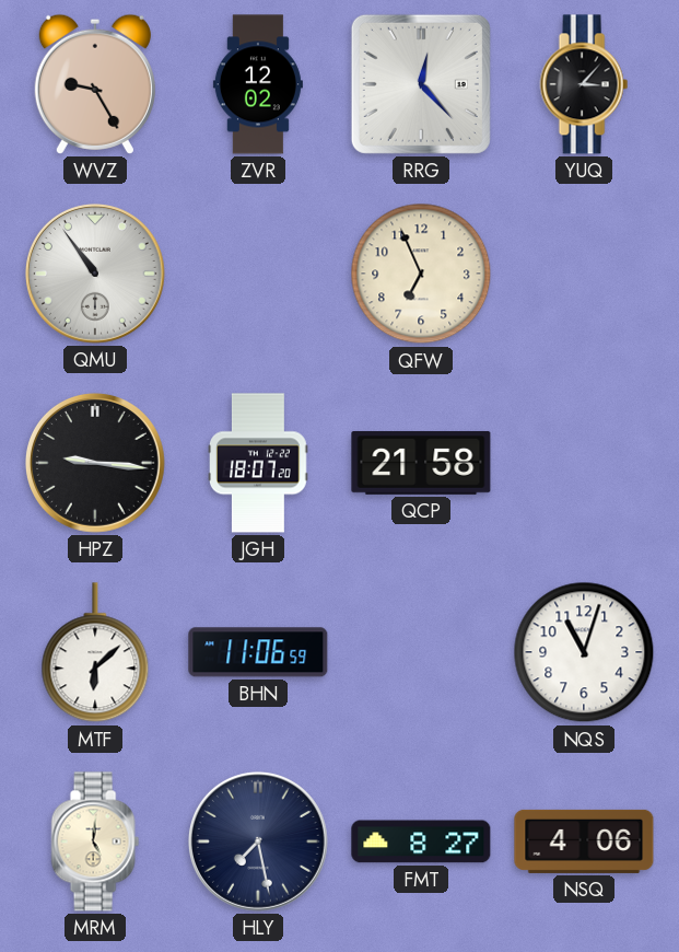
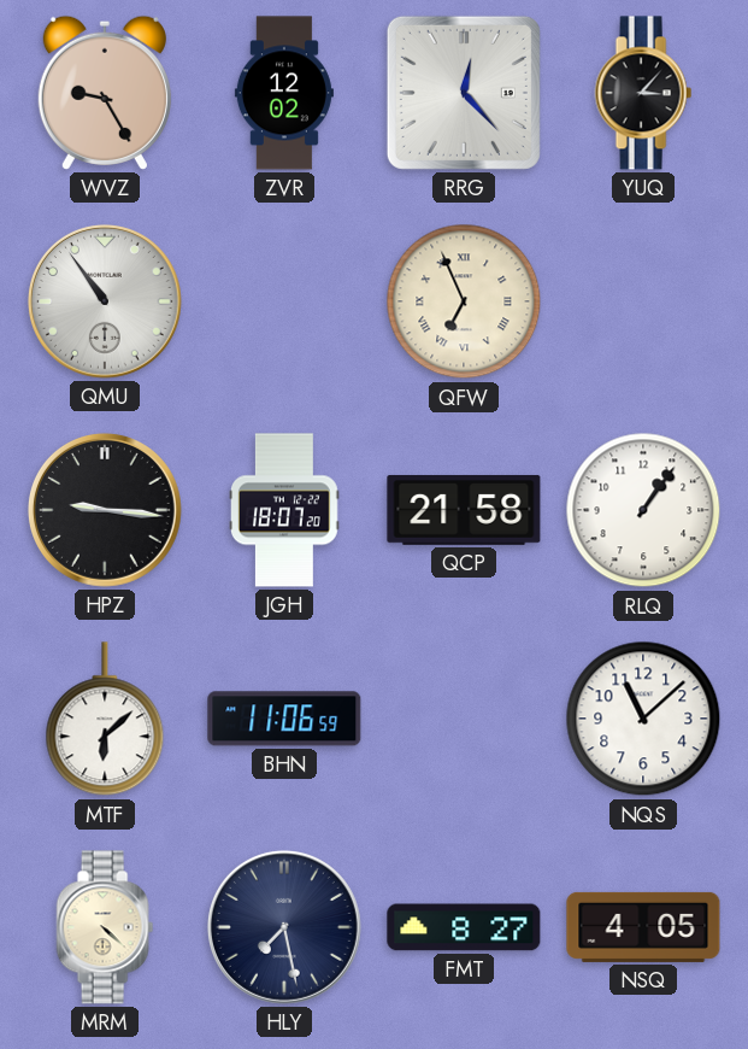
QFW numerals: Arabic -> Roman (464, 301)
RLQ: none -> 1:06 (643, 510)
NQS: 11:03 -> 11:08 (643, 719)
MRM: 5:01 -> 4:22 (105, 927)
NSQ: 4:06 -> 4:05 (643, 927)
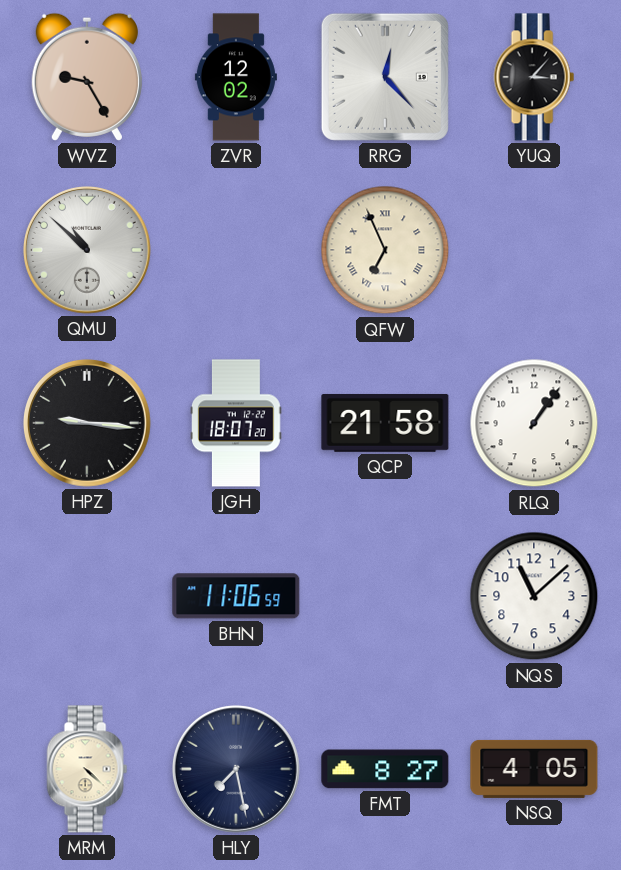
QMU: 10:54 -> 10:52 (87, 250)
MTF: 6:08 -> none (105, 720)
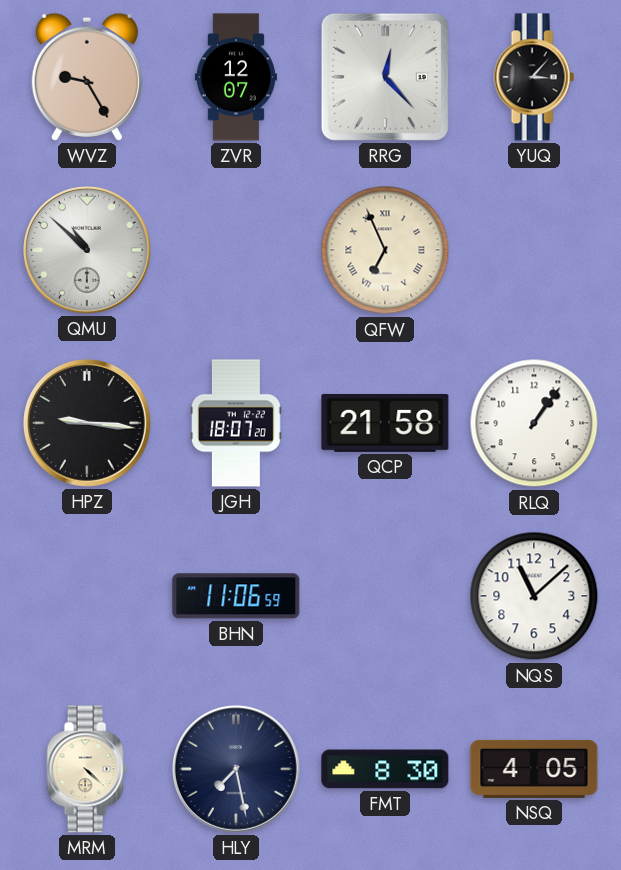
ZVR: 12:02 -> 12:07 (236, 77)
FMT: 8:27 -> 8:30 (385, 769)
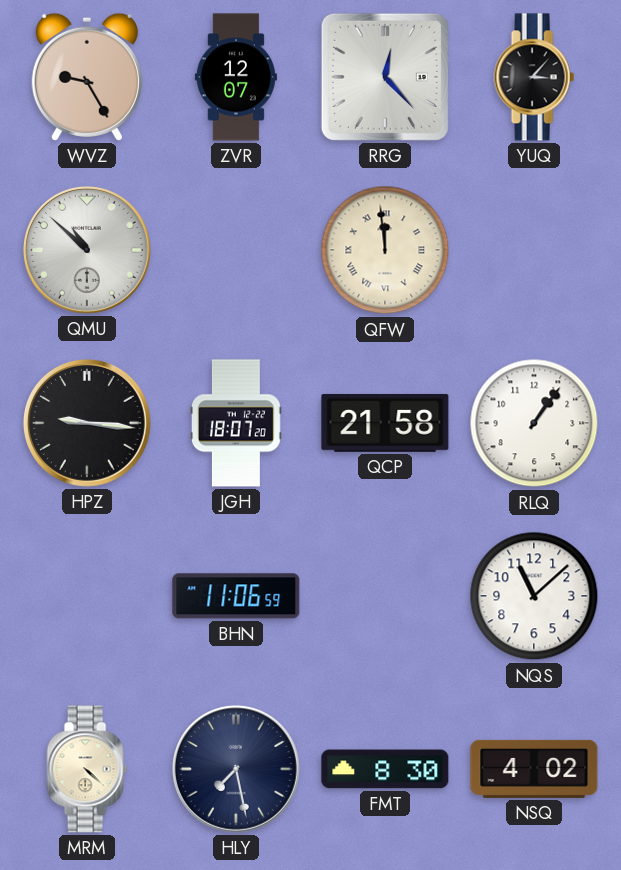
QFW: 6:56 -> 11:59 (385, 250)
NSQ: 4:05 -> 4:02 (534, 769)
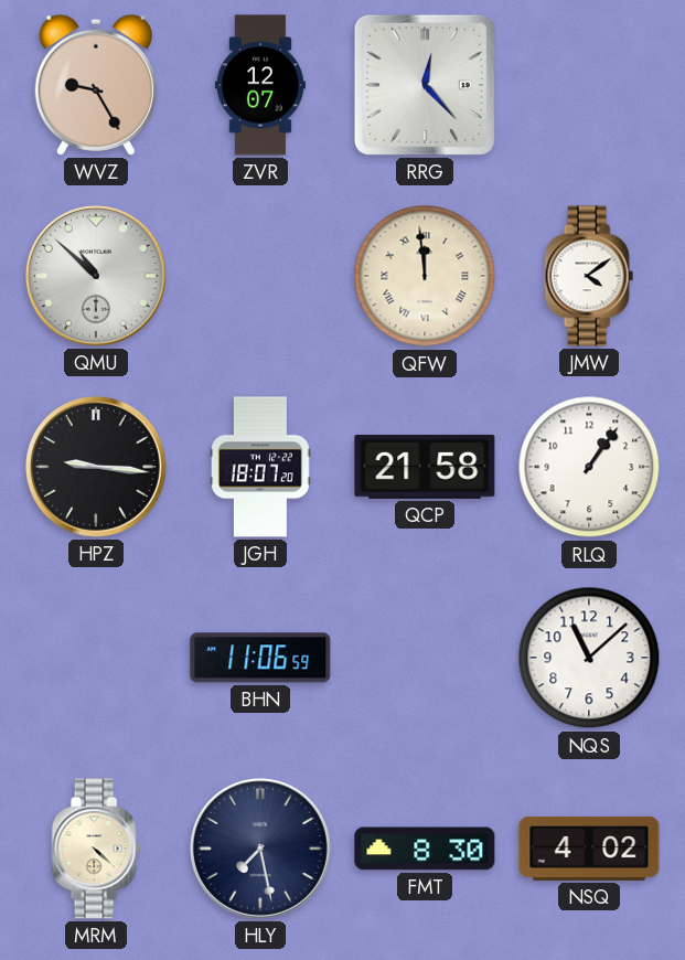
YUQ: 3:07 -> none (534, 77)
JMW: none -> 4:09 (589, 276)
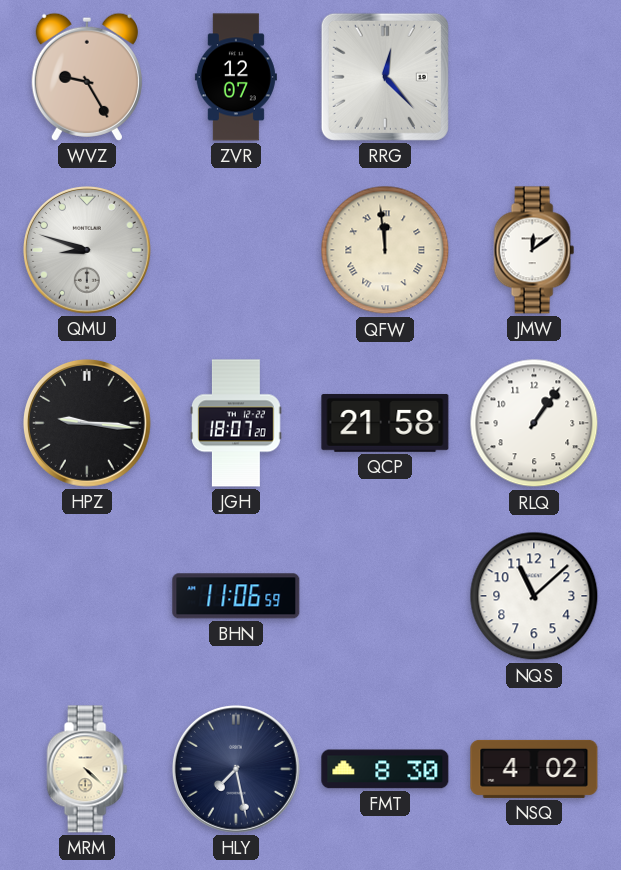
QMU: 10:52 -> 8:48 (87, 250)
JMW: 4:09 -> 12:09 (534, 250)
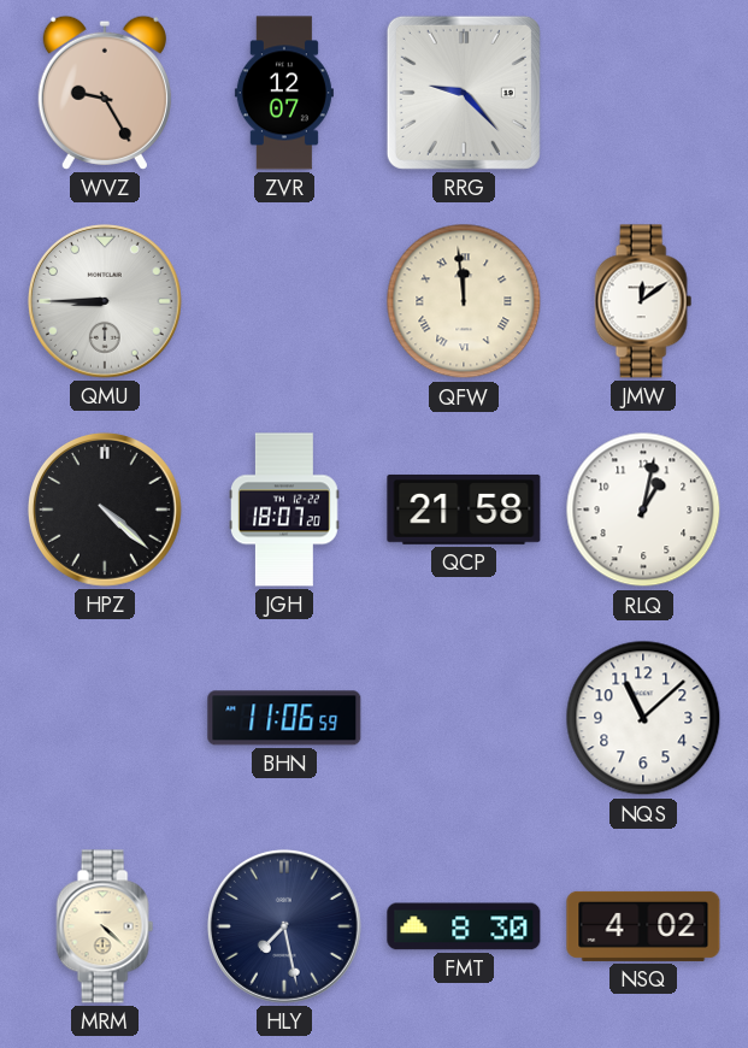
RRG: 12:23 -> 9:23 (464, 93)
QMU: 8:48 -> 8:45 (105, 301)
HPZ: 9:16 -> 4:22 (105, 510)
RLQ: 1:06 -> 1:02 (643, 510)
